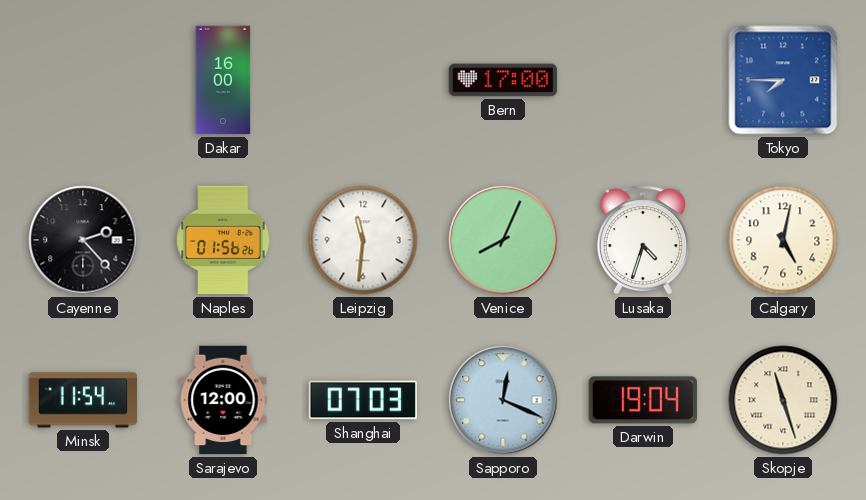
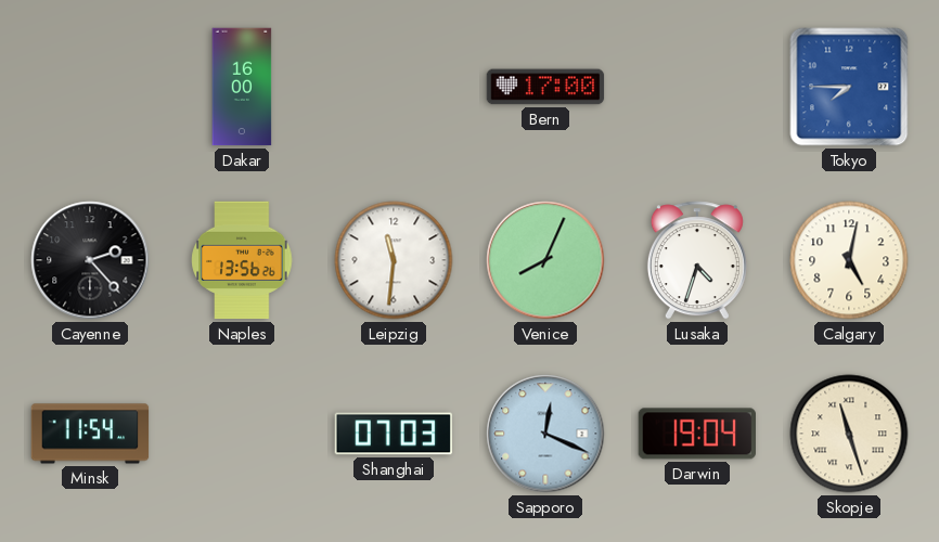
Naples: 01:56 -> 13:56 (242, 260)
Sarajevo: 12:00 -> none (223, 400)
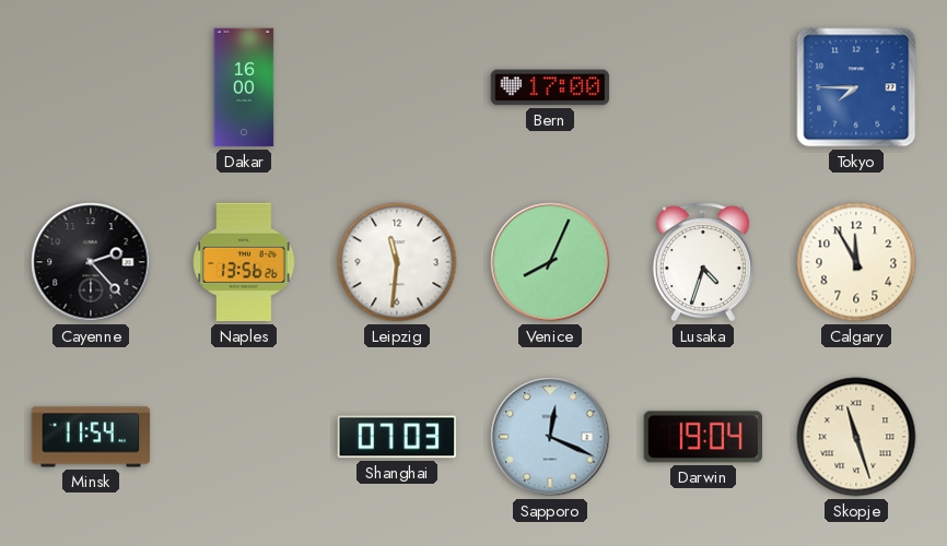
Calgary: 5:02 -> 11:55 (856, 262)
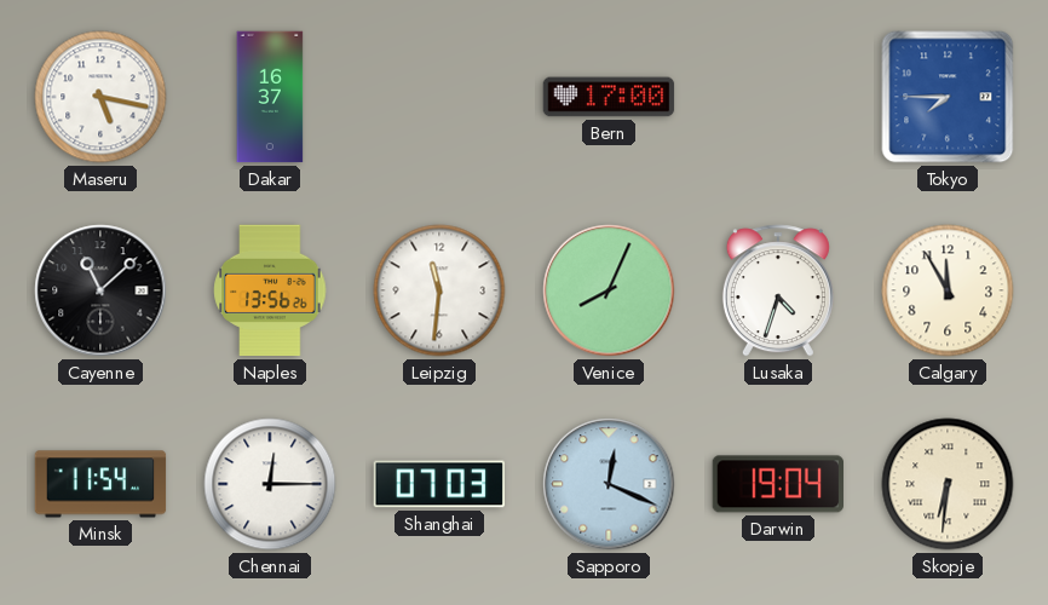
Maseru: none -> 5:17 (100, 97)
Dakar: 16:00 -> 16:37 (270, 97)
Cayenne: 2:23 -> 11:08 (100, 290)
Chennai: none -> 12:15 (270, 484)
Skopje: 11:27 -> 6:31 (948, 484)
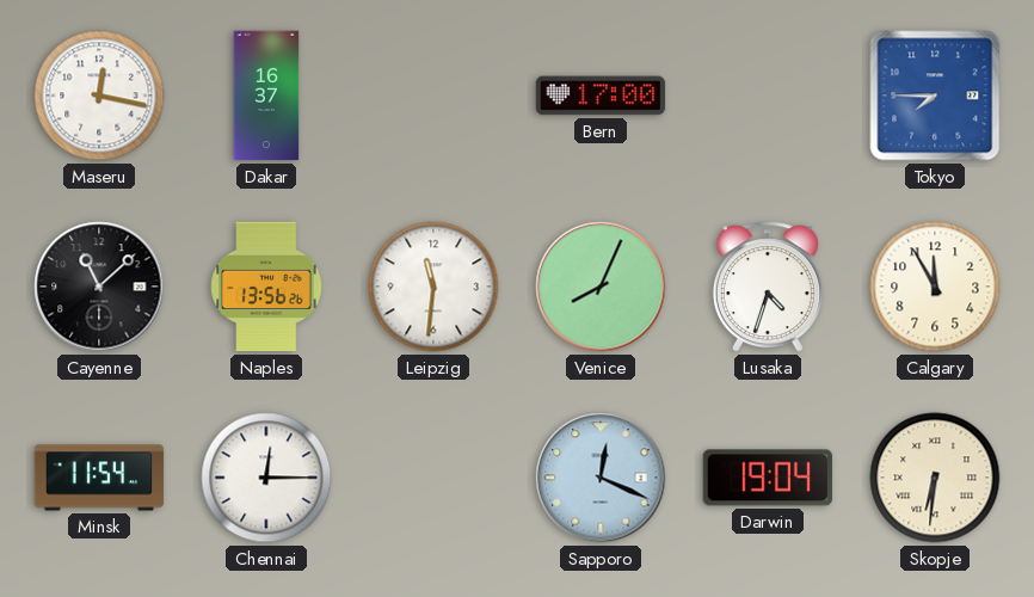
Maseru: 5:17 -> 12:17 (99, 96)
Shanghai: 07:03 -> none (438, 484)
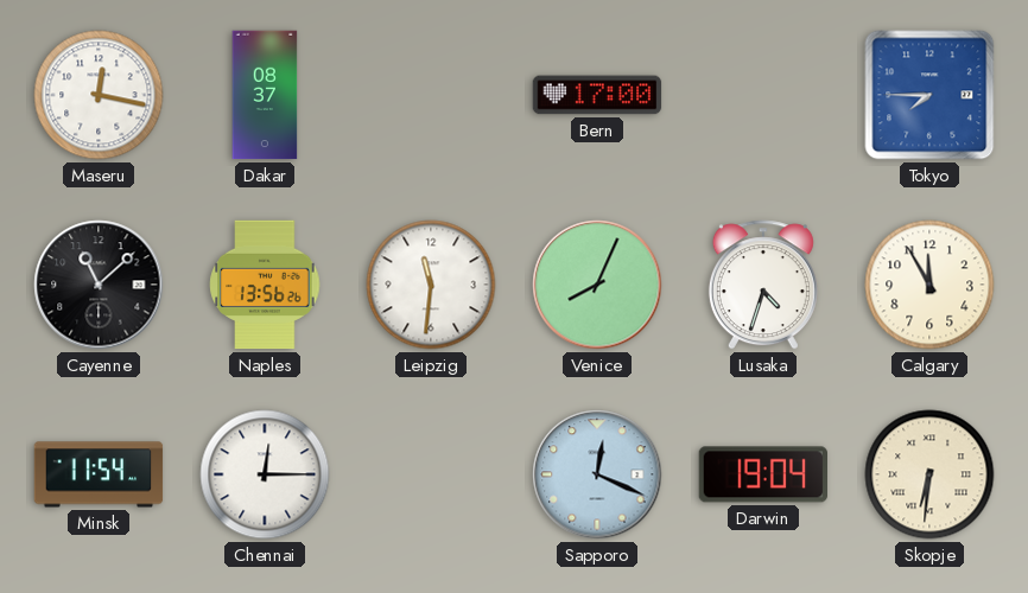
Dakar: 16:37 -> 08:37 (265, 95)
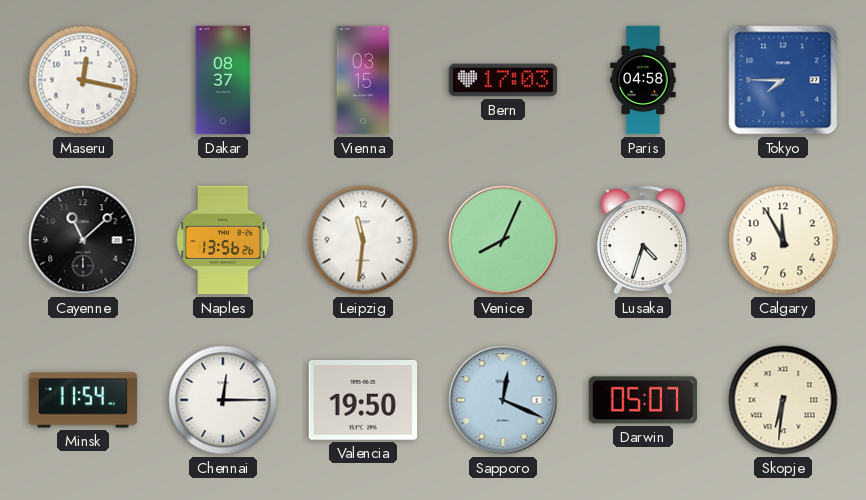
Vienna: none -> 03:15 (363, 80)
Bern: 17:00 -> 17:03 (503, 80)
Paris: none -> 04:58 (643, 80)
Valencia: none -> 19:50 (363, 401)
Darwin: 19:04 -> 05:07 (643, 400)
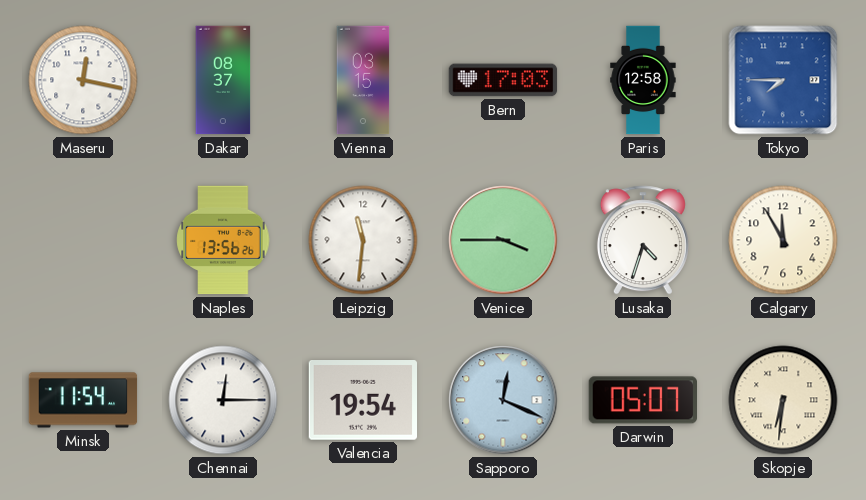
Paris: 04:58 -> 12:58 (643, 80)
Cayenne: 11:08 -> none (83, 240)
Venice: 8:04 -> 3:45 (503, 240)
Valencia: 19:50 -> 19:54 (363, 401)
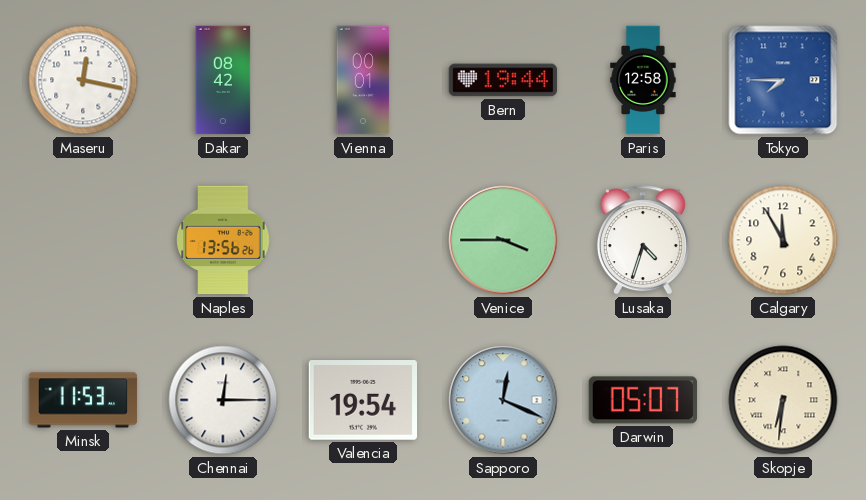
Dakar: 08:37 -> 08:42 (223, 80)
Vienna: 03:15 -> 00:01 (363, 80)
Bern: 17:03 -> 19:44 (503, 80)
Leipzig: 11:31 -> none (363, 240)
Minsk: 11:54 -> 11:53 (83, 400)
